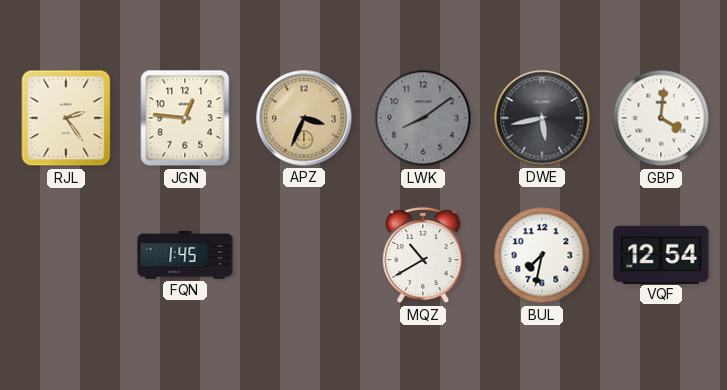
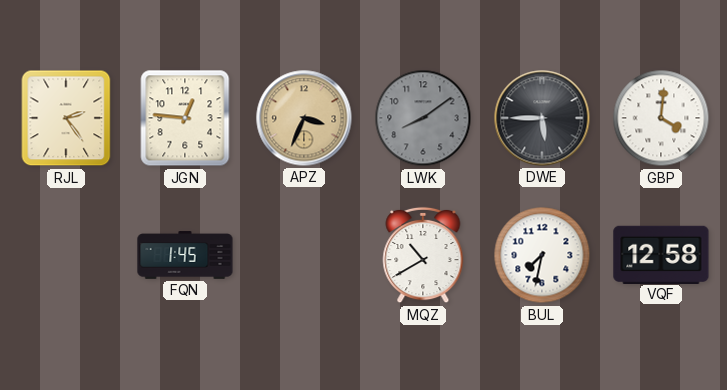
DWE: 5:43 -> 5:45 (542, 118)
VQF: 12:54 -> 12:58 (661, 254)
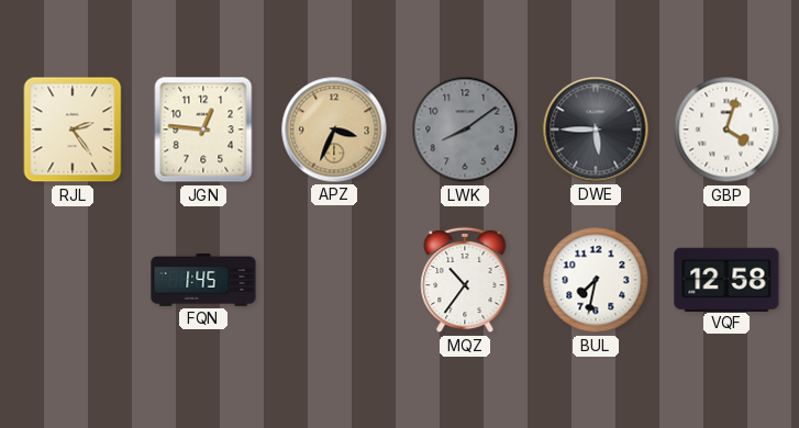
GBP: 4:01 -> 4:03 (726, 129)
MQZ: 10:40 -> 10:36 (465, 280)
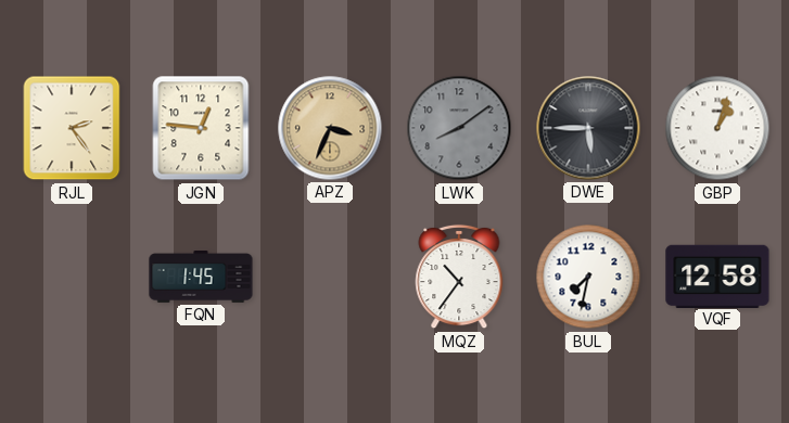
GBP: 4:03 -> 1:03 (717, 128)
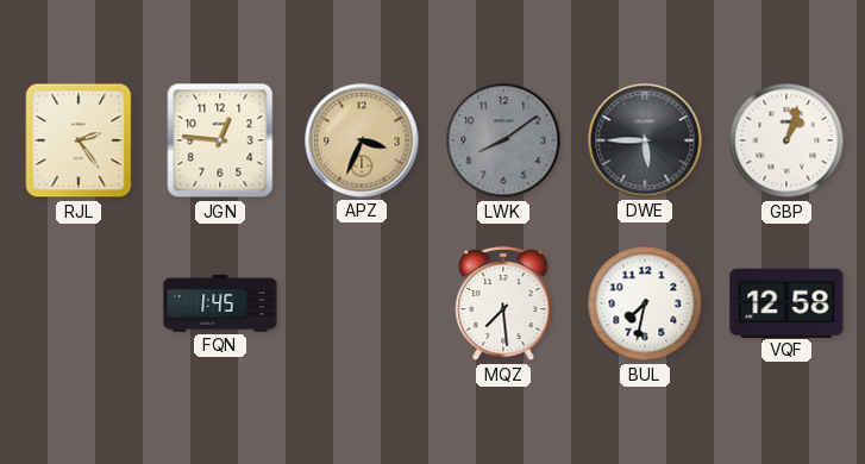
MQZ: 10:36 -> 7:29 (503, 303)
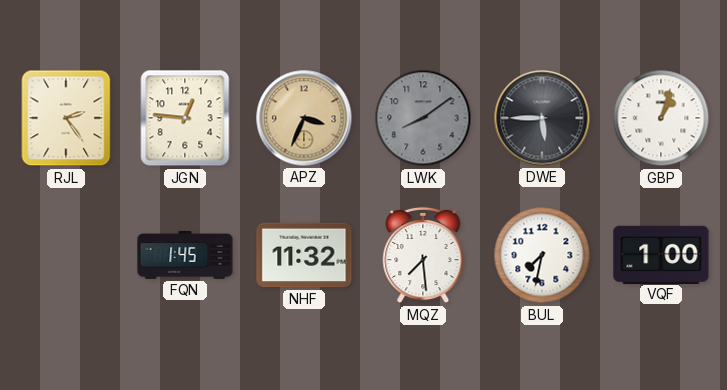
NHF: none -> 11:32 (304, 255)
VQF: 12:58 -> 1:00 (661, 254)
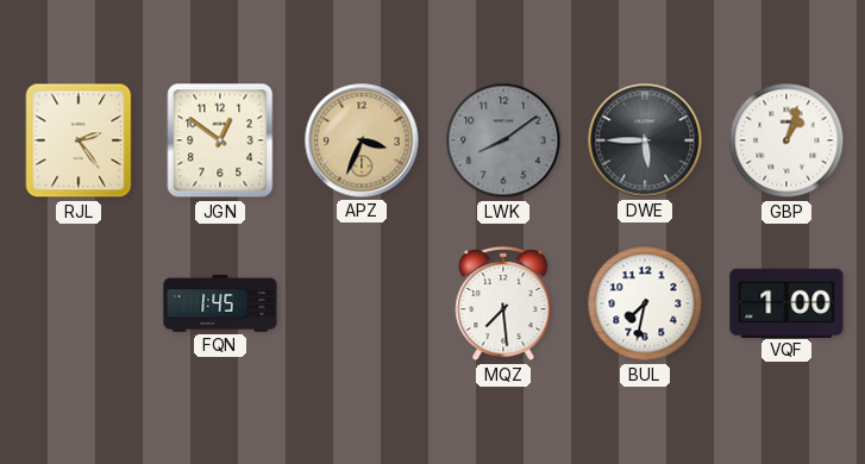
JGN: 12:46 -> 12:51 (220, 140)
NHF: 11:32 -> none (304, 255)
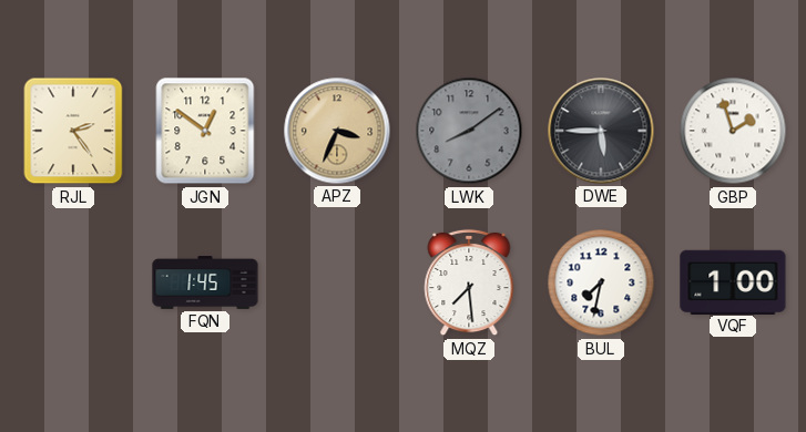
GBP: 1:03 -> 1:57 (733, 131)
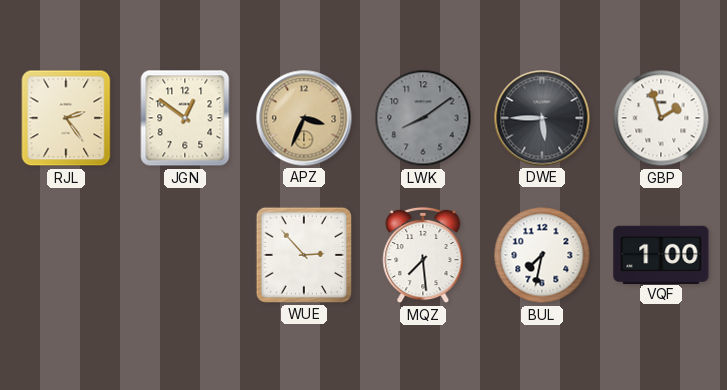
FQN: 1:45 -> none (205, 282)
WUE: none -> 2:53 (304, 255)
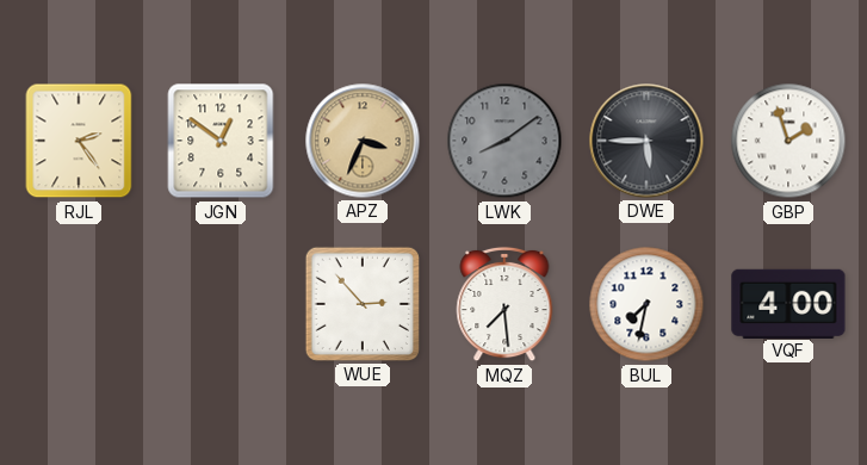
VQF: 1:00 -> 4:00 (788, 303)
